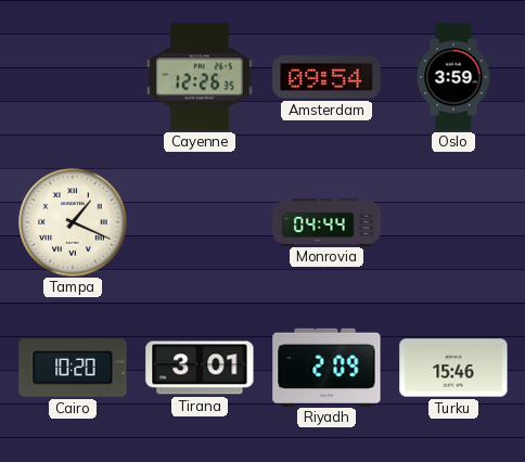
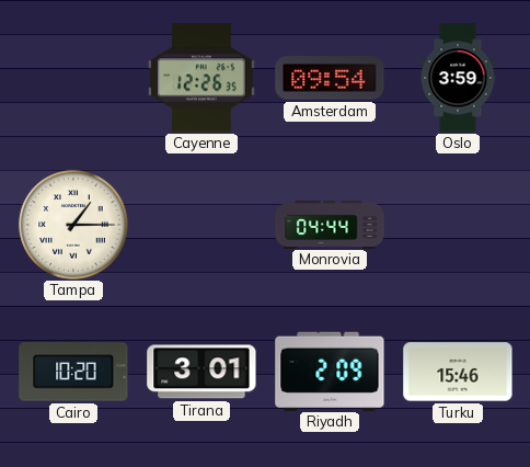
Tampa: 1:19 -> 1:15 (73, 225)
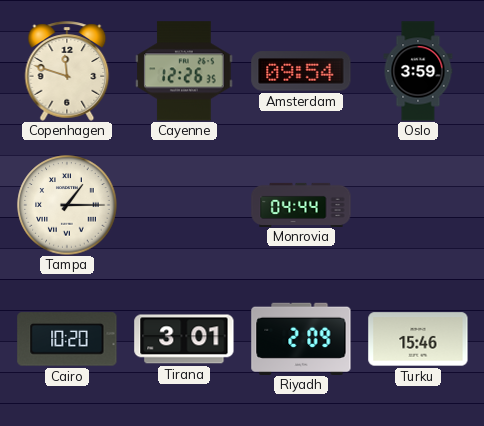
Copenhagen: none -> 11:48 (67, 71)
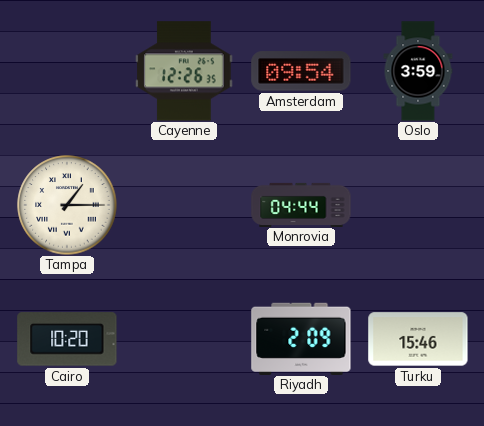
Copenhagen: 11:48 -> none (67, 71)
Tirana: 3:01 -> none (184, 339)
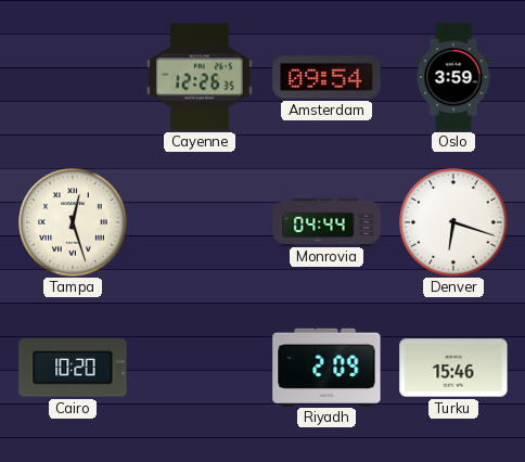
Tampa: 1:15 -> 12:27 (73, 222)
Denver: none -> 6:18 (453, 222)
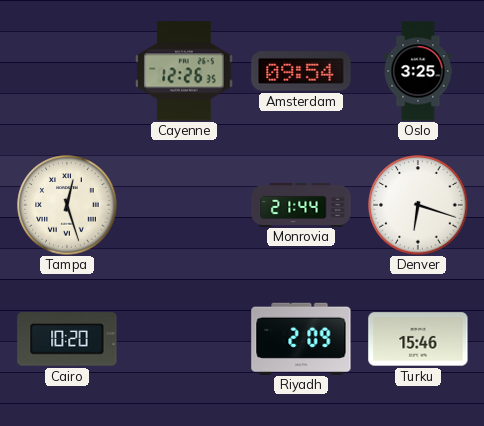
Oslo: 3:59 -> 3:25 (418, 71)
Monrovia: 04:44 -> 21:44 (301, 204)
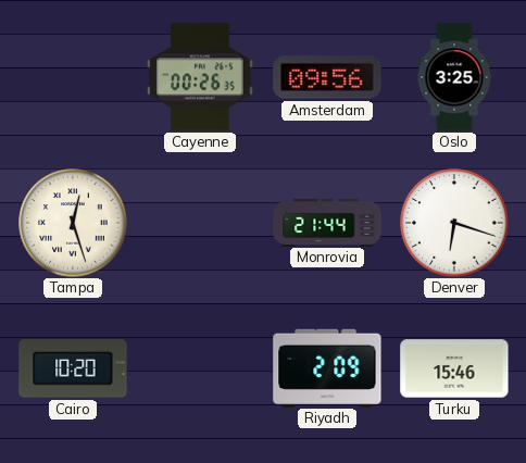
Cayenne: 12:26 -> 00:26 (200, 77)
Amsterdam: 09:54 -> 09:56 (327, 77)
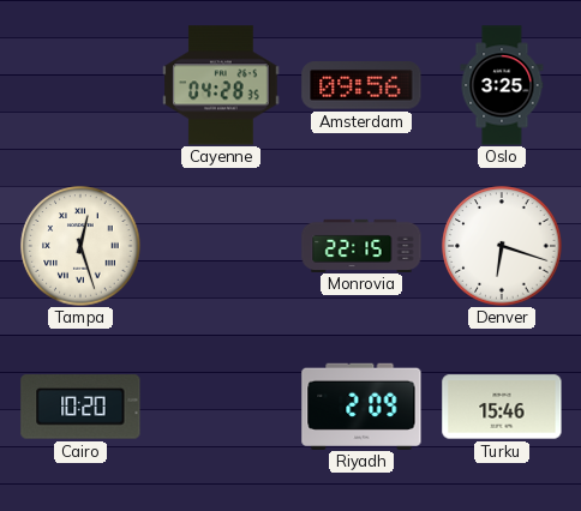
Cayenne: 00:26 -> 04:28 (221, 85)
Monrovia: 21:44 -> 22:15 (361, 245)
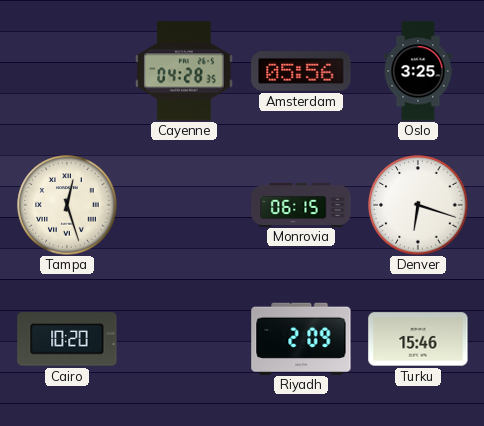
Amsterdam: 09:56 -> 05:56 (301, 71)
Monrovia: 22:15 -> 06:15 (301, 204)
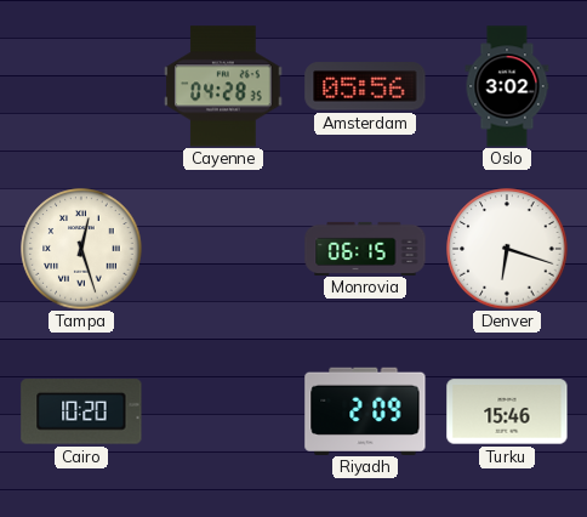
Oslo: 3:25 -> 3:02 (507, 86)
